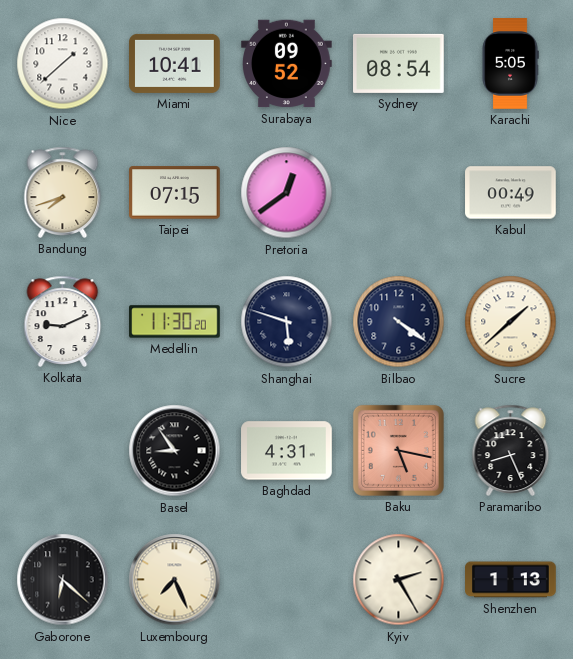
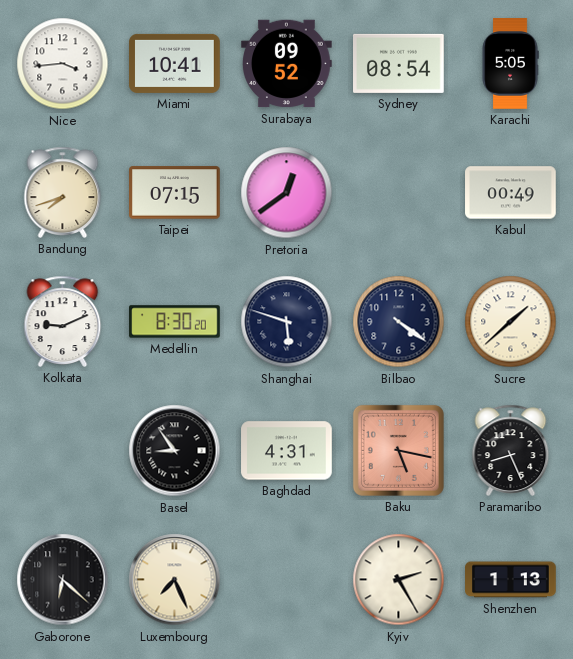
Nice: 1:38 -> 3:44 (63, 64)
Medellin: 11:30 -> 8:30 (175, 322)
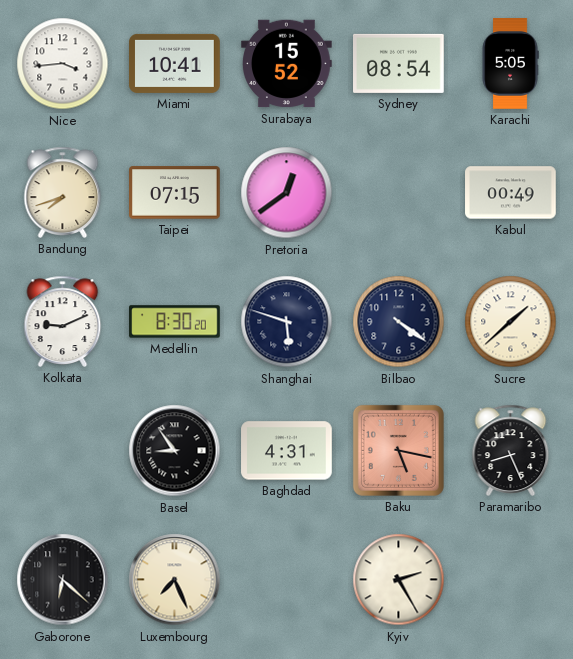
Surabaya: 09:52 -> 15:52 (287, 64)
Shenzhen: 1:13 -> none (511, 580)
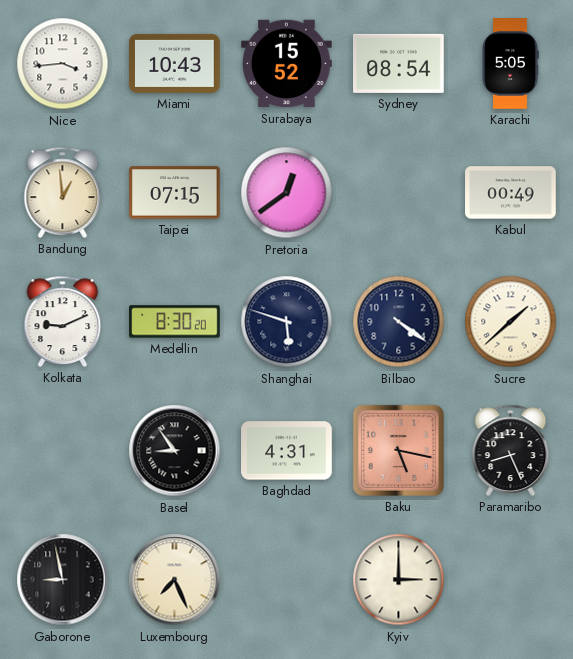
Miami: 10:41 -> 10:43 (175, 63)
Bandung: 7:42 -> 12:59 (63, 192)
Gaborone: 6:22 -> 8:58 (63, 580)
Kyiv: 2:25 -> 3:00 (399, 580)
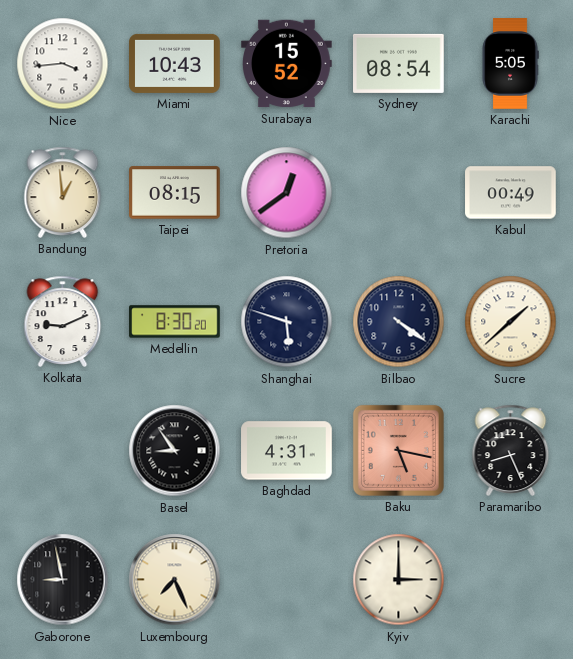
Taipei: 07:15 -> 08:15 (175, 193)
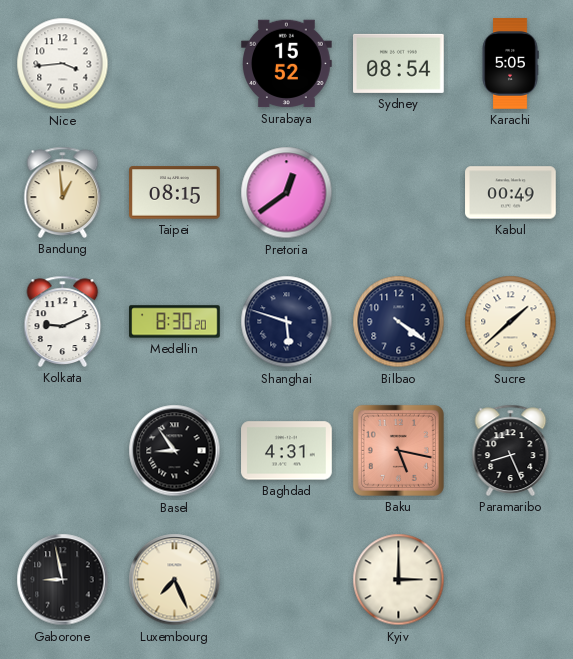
Miami: 10:43 -> none (175, 63)
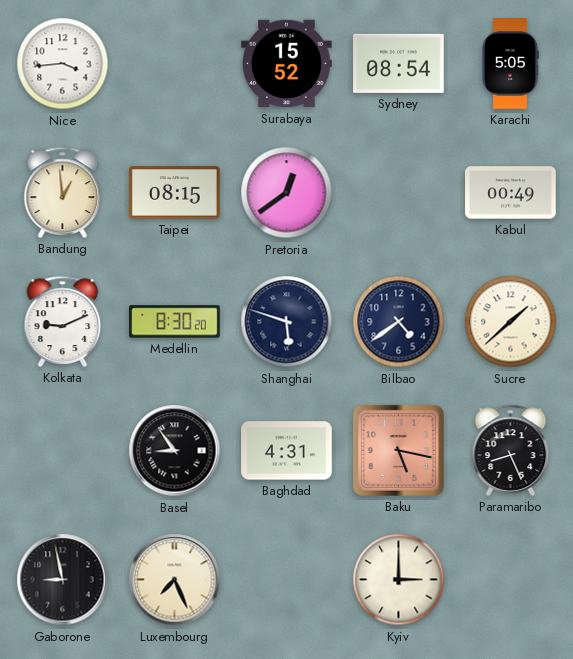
Bilbao: 4:21 -> 4:39 (399, 322)
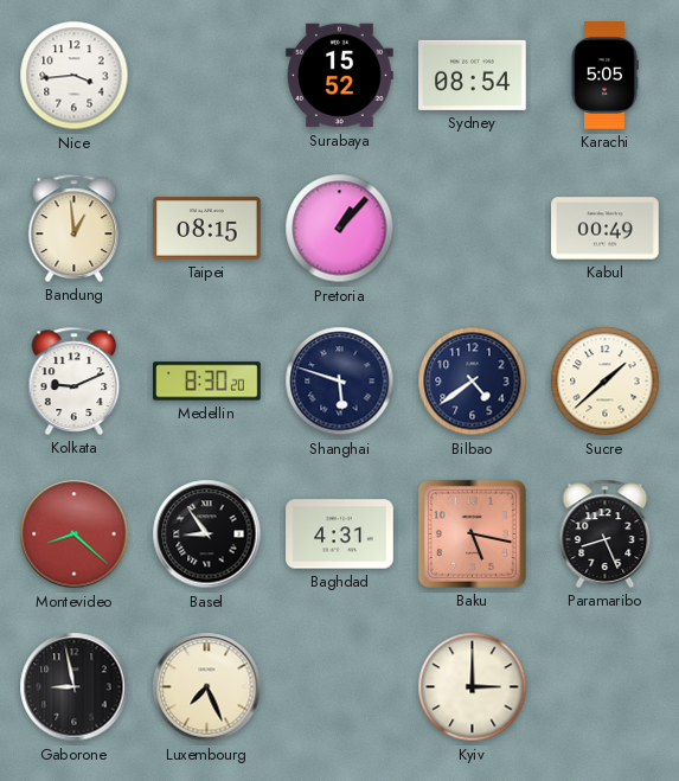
Pretoria: 12:39 -> 1:07 (340, 229)
Montevideo: none -> 8:22 (75, 534)
